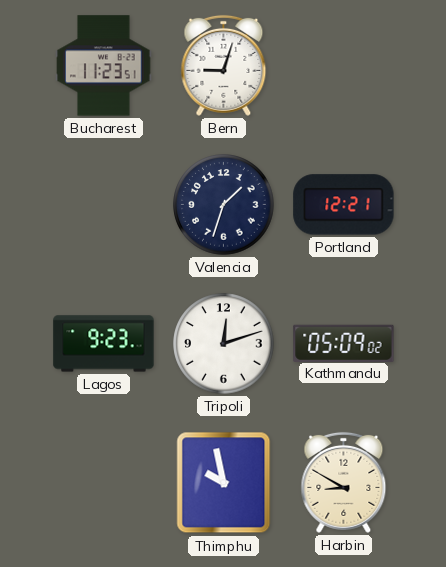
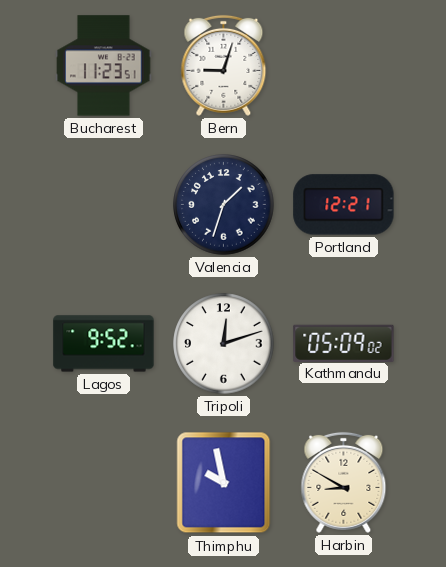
Lagos: 9:23 -> 9:52 (104, 344)
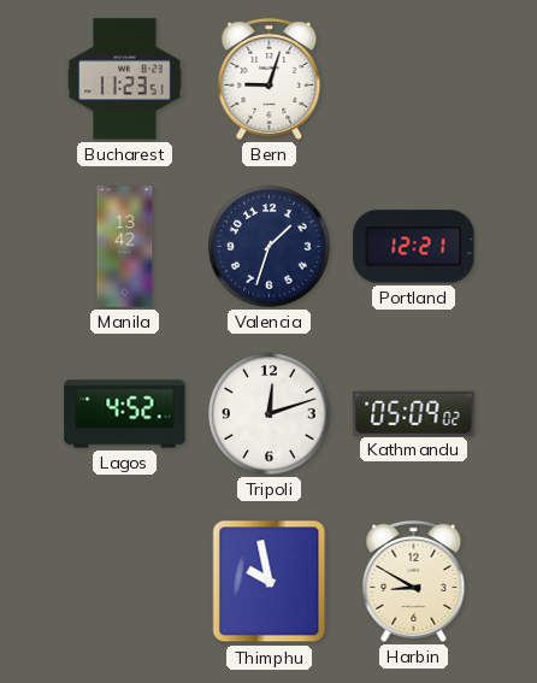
Manila: none -> 13:42 (125, 247)
Lagos: 9:52 -> 4:52 (125, 414)
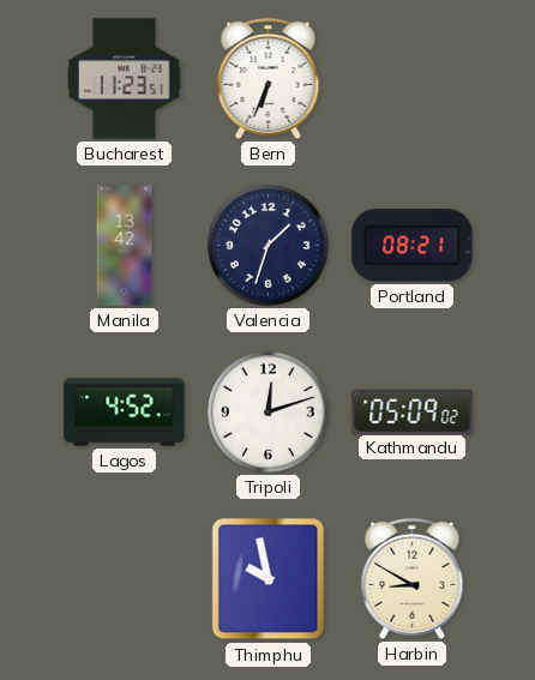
Bern: 9:03 -> 6:34 (269, 78)
Portland: 12:21 -> 08:21 (413, 246)
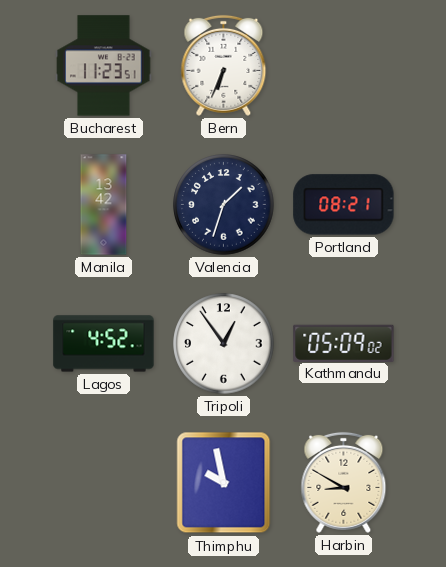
Tripoli: 12:12 -> 12:54 (224, 344)
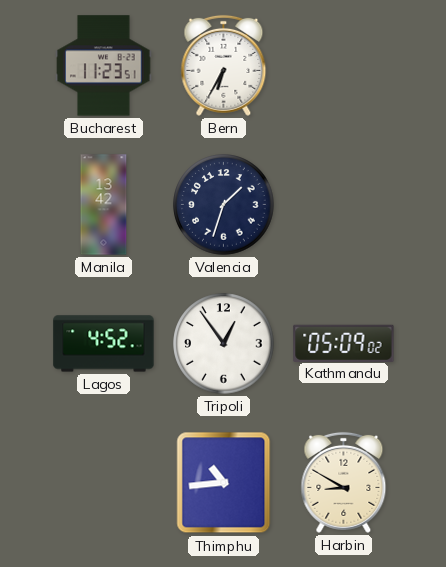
Bern: 6:34 -> 6:35 (224, 65)
Portland: 08:21 -> none (344, 205)
Thimphu: 9:58 -> 10:44 (224, 483)
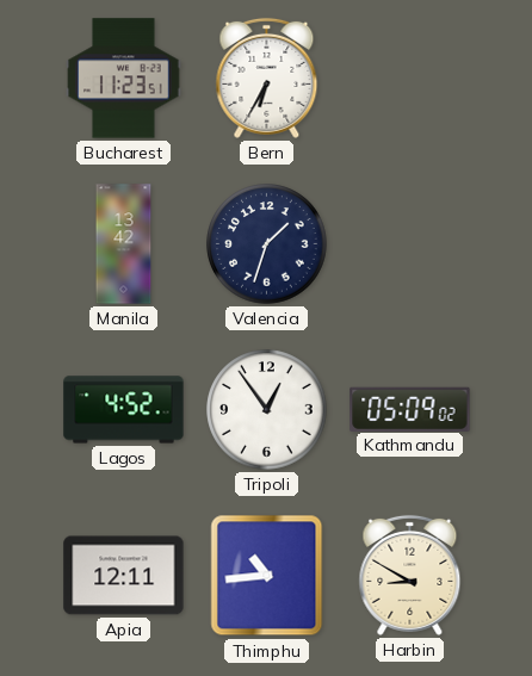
Apia: none -> 12:11 (124, 576)
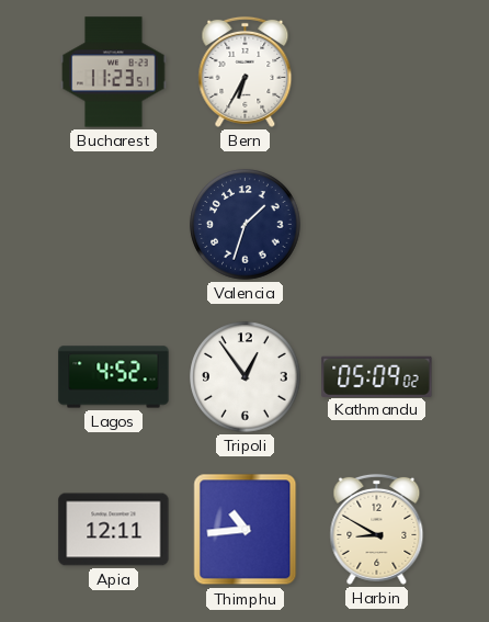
Manila: 13:42 -> none (124, 244)
